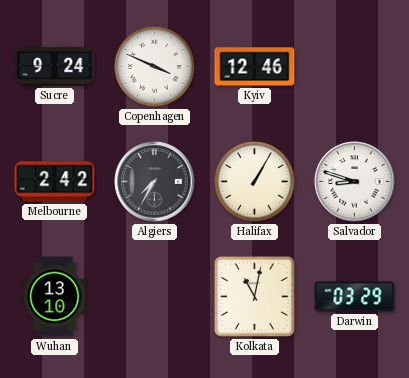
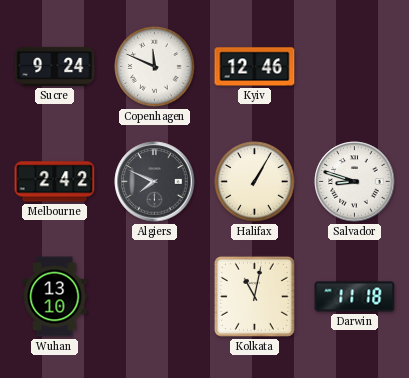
Copenhagen: 3:49 -> 11:49 (155, 67)
Algiers: 7:35 -> 7:49 (155, 182)
Darwin: 03:29 -> 11:18 (355, 297)
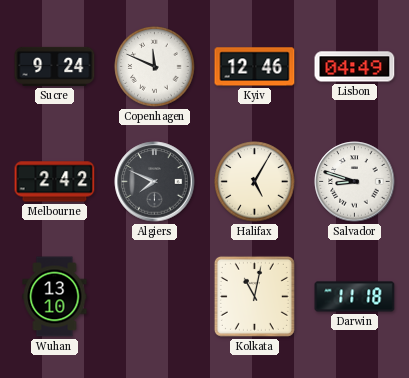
Lisbon: none -> 04:49 (355, 67)
Halifax: 1:05 -> 5:05 (255, 182)
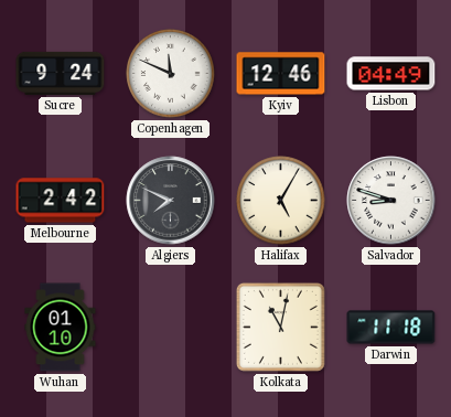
Wuhan: 13:10 -> 01:10 (61, 328)
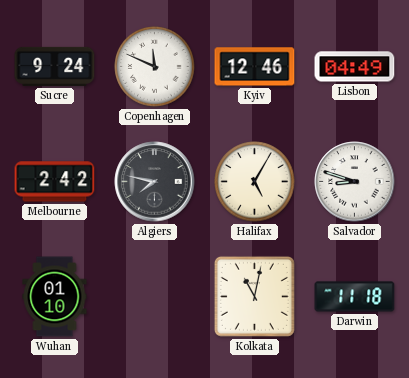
Algiers: 7:49 -> 7:47 (155, 182)
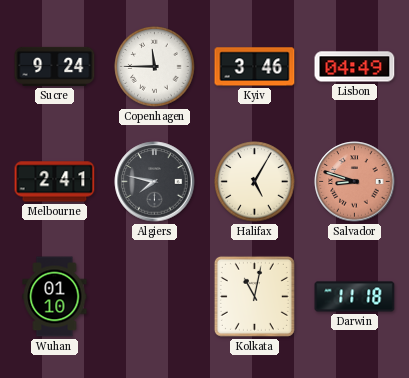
Copenhagen: 11:49 -> 11:45 (155, 67)
Kyiv: 12:46 -> 3:46 (255, 67)
Melbourne: 2:42 -> 2:41 (55, 182)
Salvador dial: white -> salmon (355, 182)
